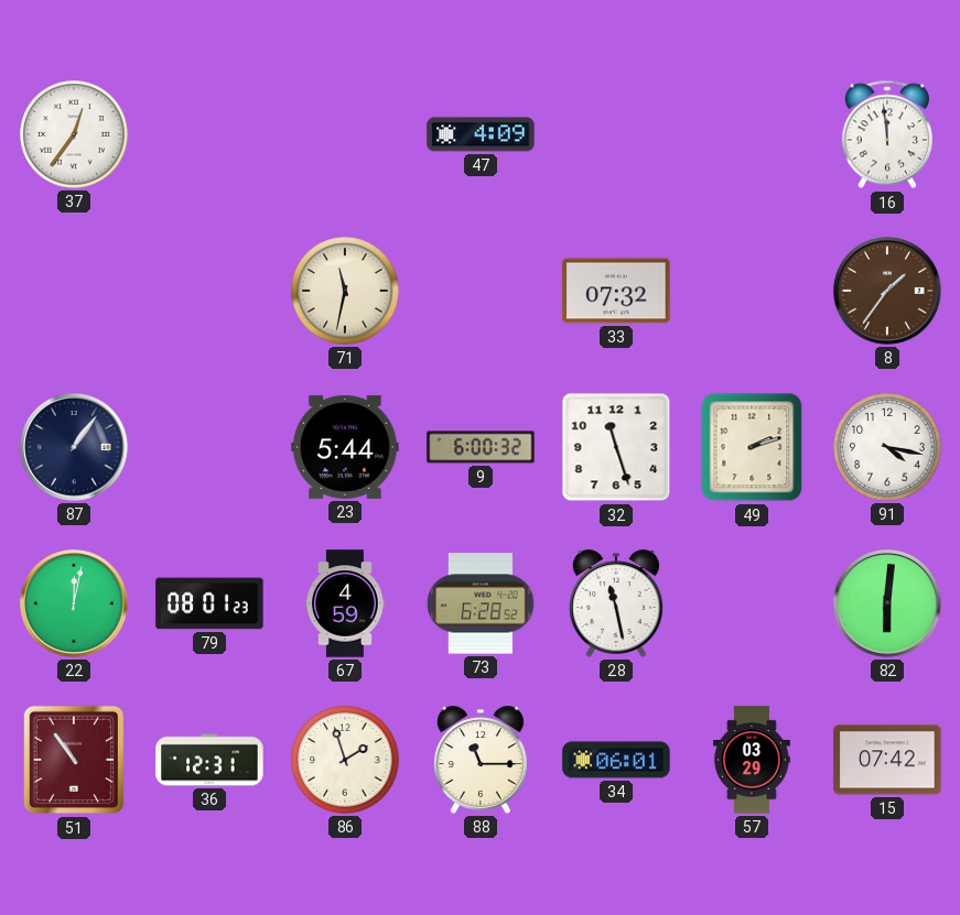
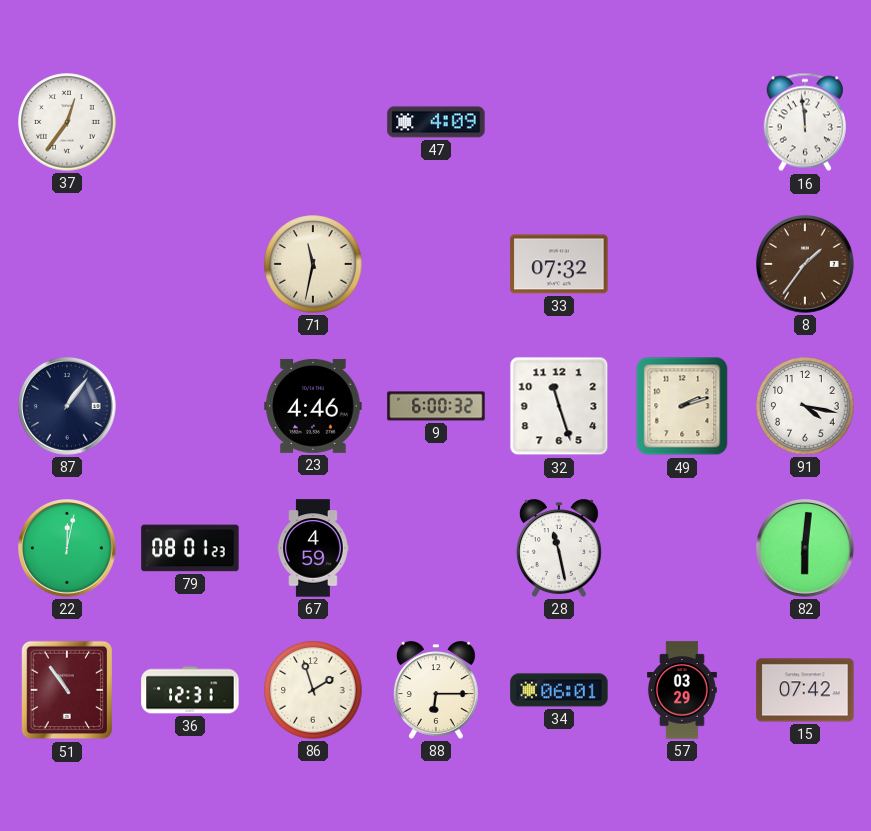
23: 5:44 -> 4:46 (313, 406)
73: 6:28 -> none (481, 603)
88: 11:15 -> 6:15 (436, 690)
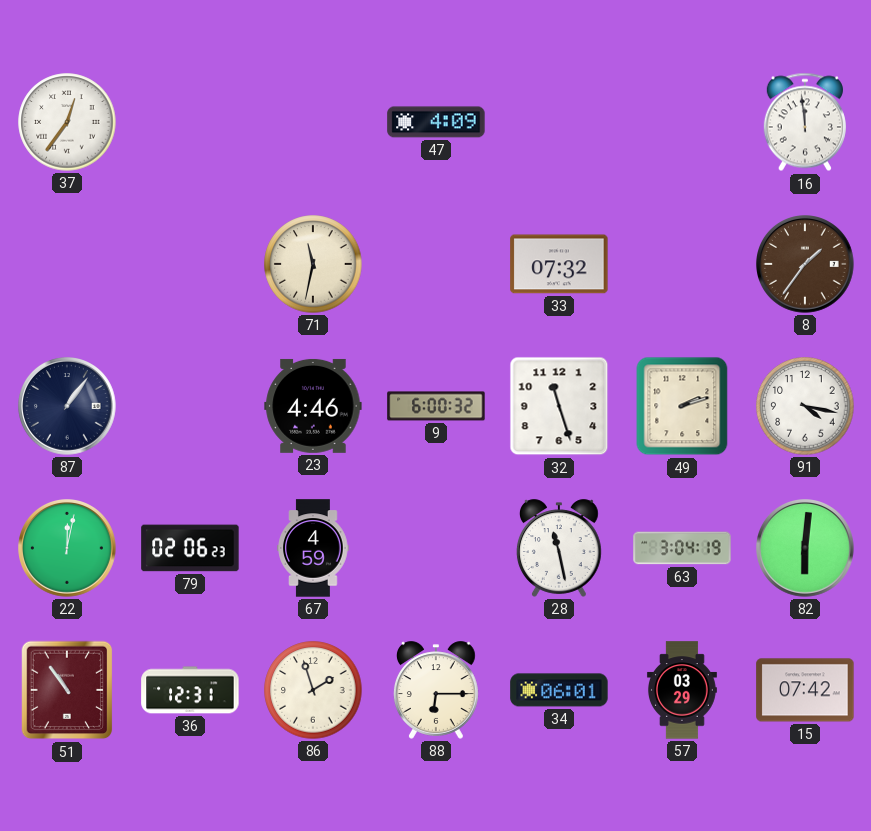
79: 08:01 -> 02:06 (190, 548)
63: none -> 3:04 (682, 548)
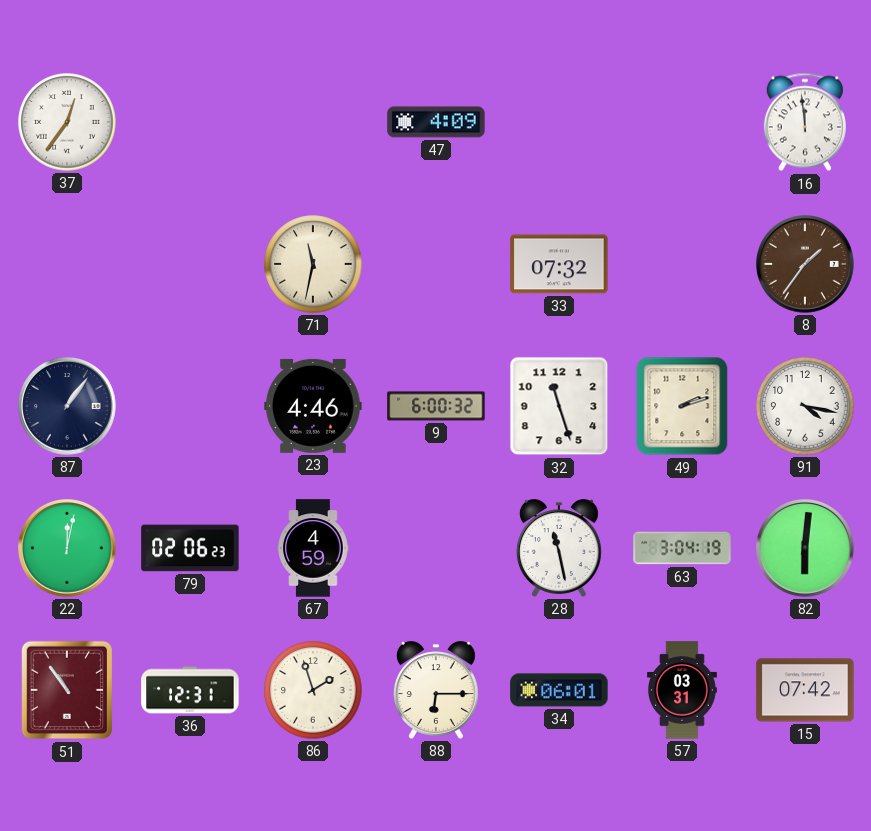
57: 03:29 -> 03:31 (682, 690)
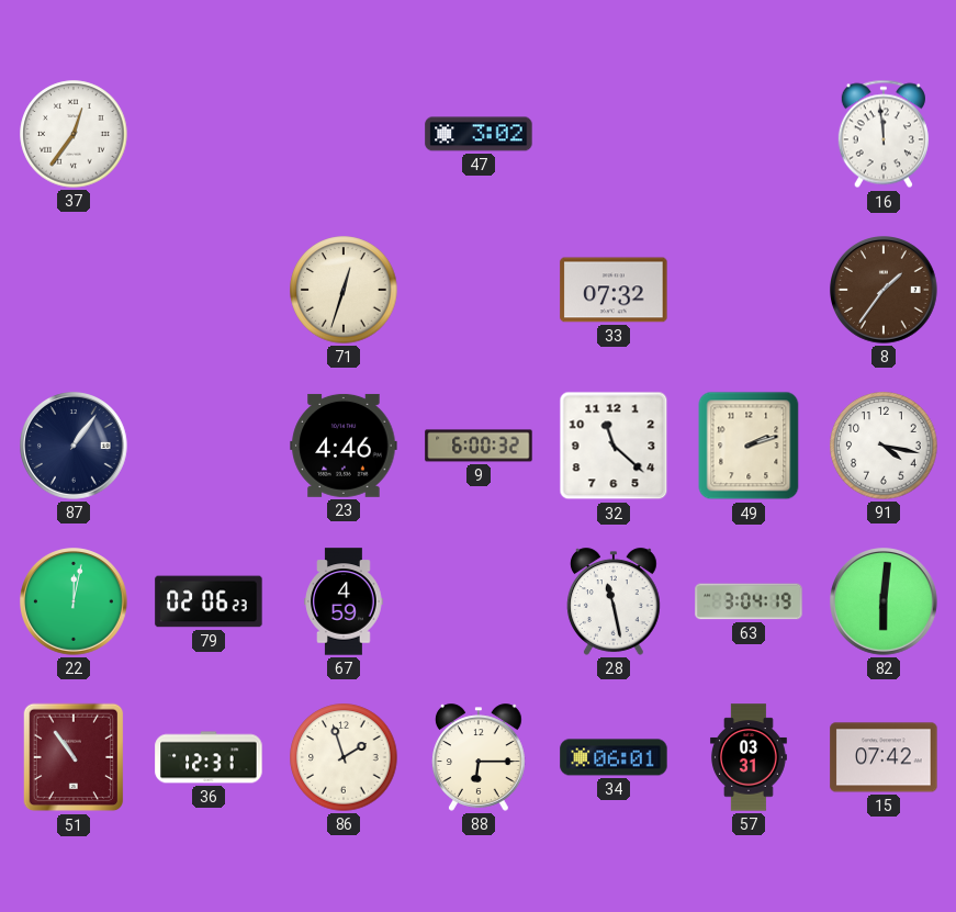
47: 4:09 -> 3:02 (479, 134)
71: 11:32 -> 12:33 (344, 290)
32: 11:27 -> 11:22 (614, 446)
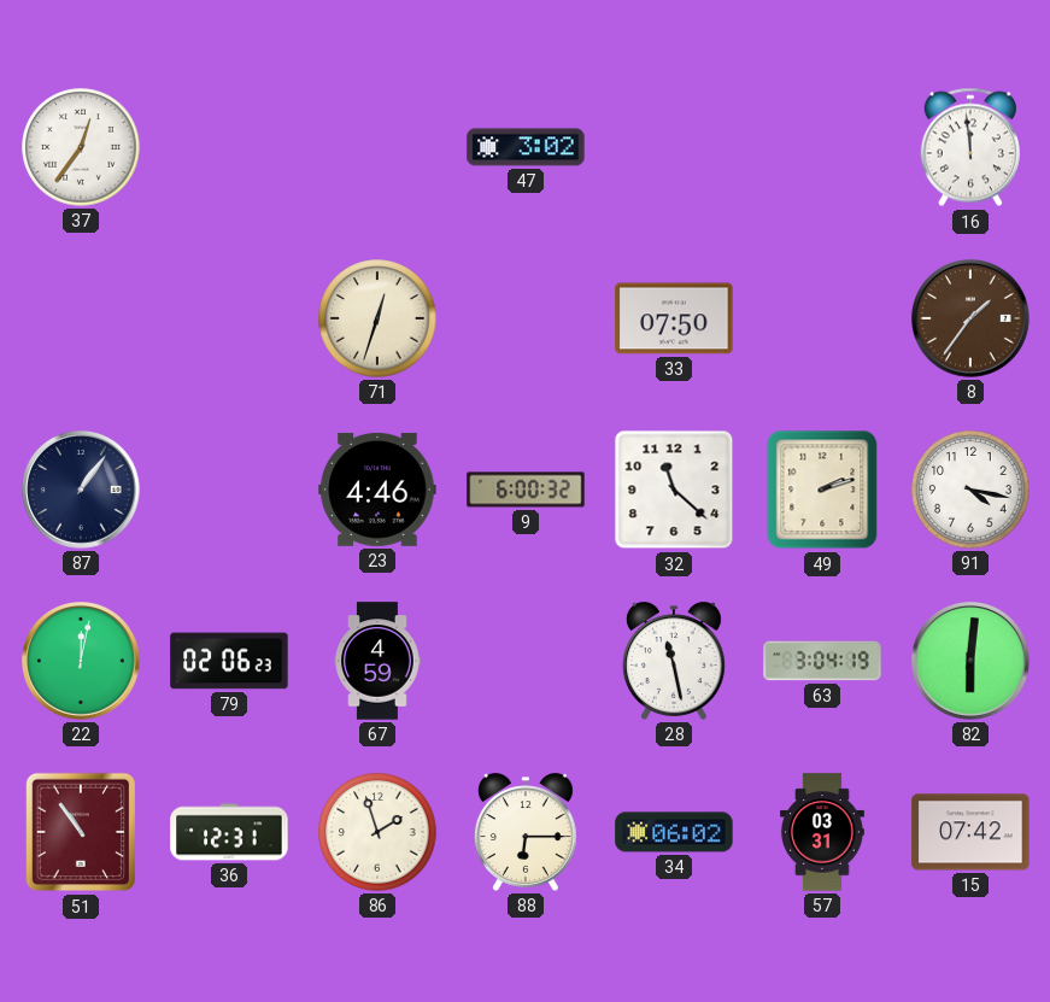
33: 07:32 -> 07:50 (674, 318)
34: 06:01 -> 06:02 (674, 832)
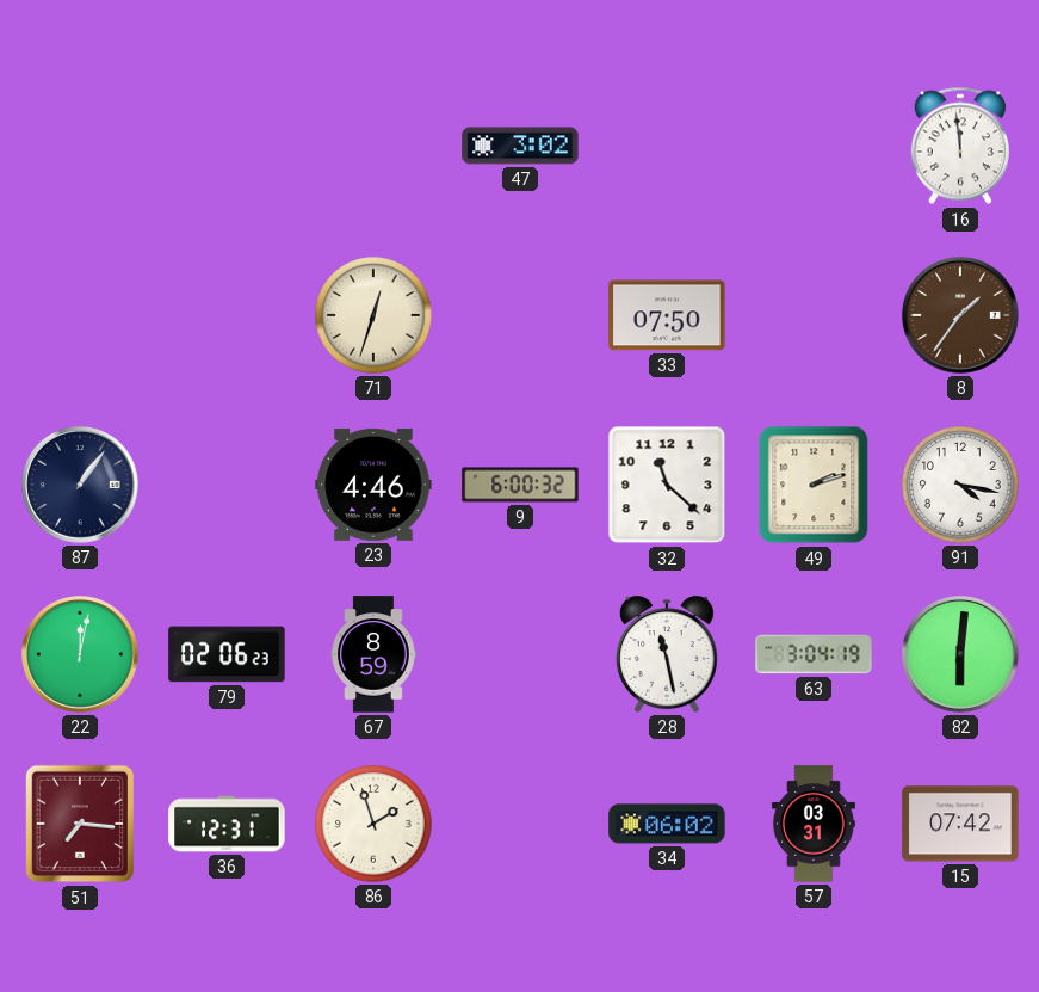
37: 12:36 -> none (81, 147)
67: 4:59 -> 8:59 (373, 654)
51: 10:54 -> 7:16 (80, 824)
88: 6:15 -> none (526, 832)
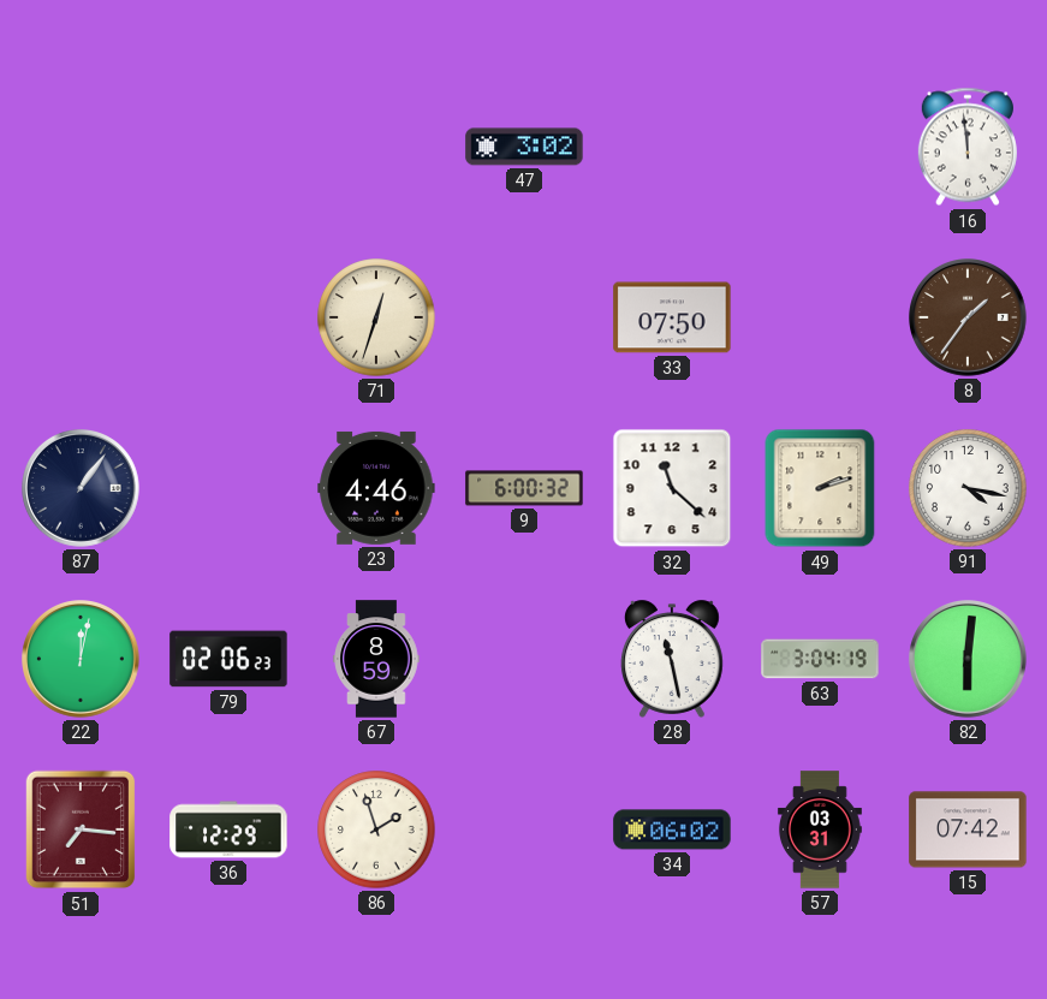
36: 12:31 -> 12:29 (228, 829)
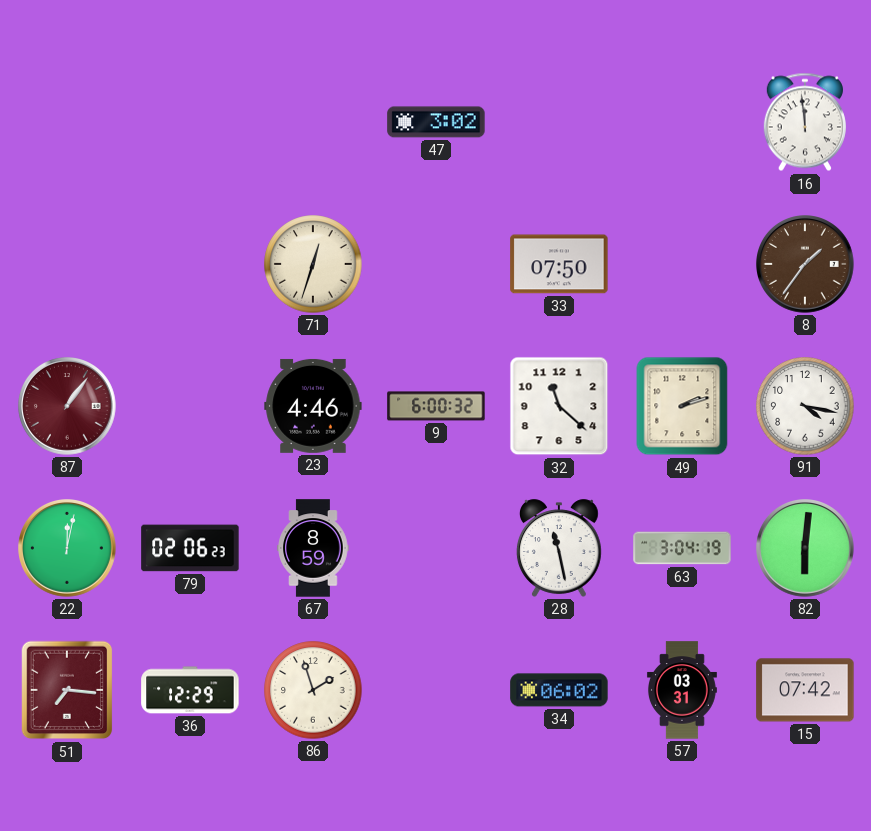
87 dial: navy -> burgundy (68, 407)
